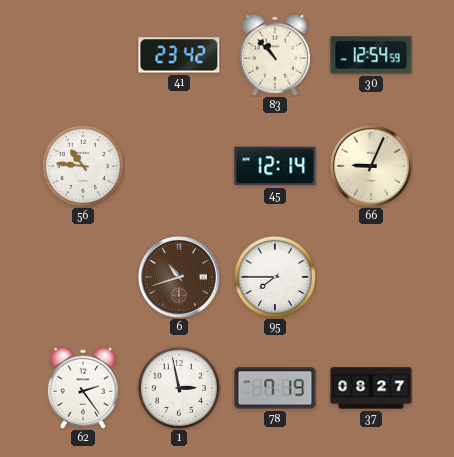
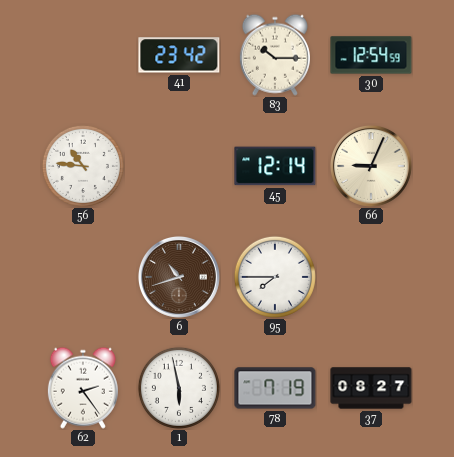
83: 10:53 -> 10:15 (275, 55)
1: 2:58 -> 5:58 (179, 388)
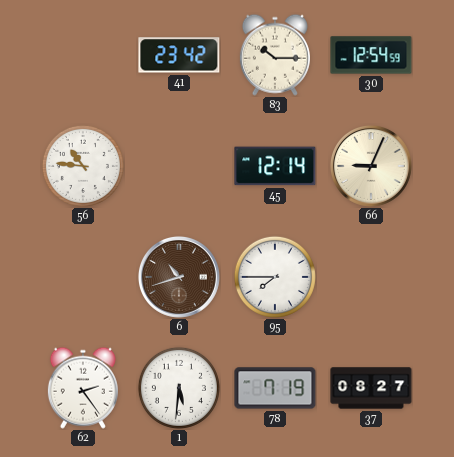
1: 5:58 -> 5:31 (179, 388)
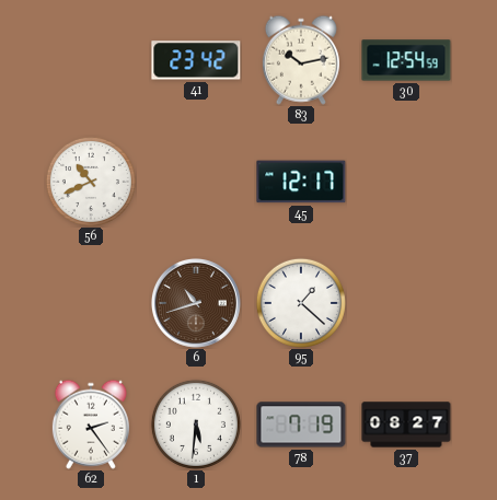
83: 10:15 -> 10:13 (301, 60)
56: 10:46 -> 10:41 (91, 182)
45: 12:14 -> 12:17 (301, 182)
66: 9:04 -> none (371, 166)
95: 7:45 -> 1:22 (301, 303)
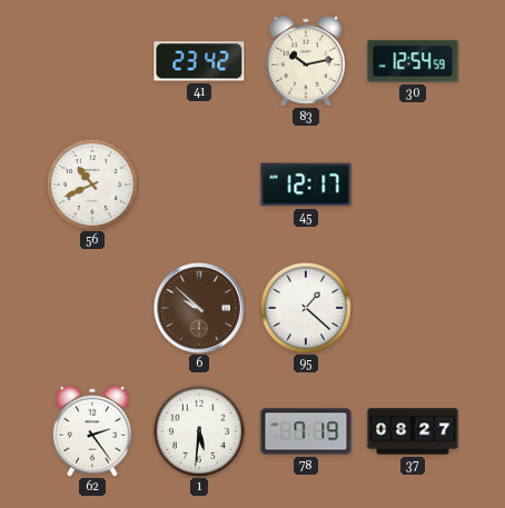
6: 10:42 -> 9:52 (199, 308)
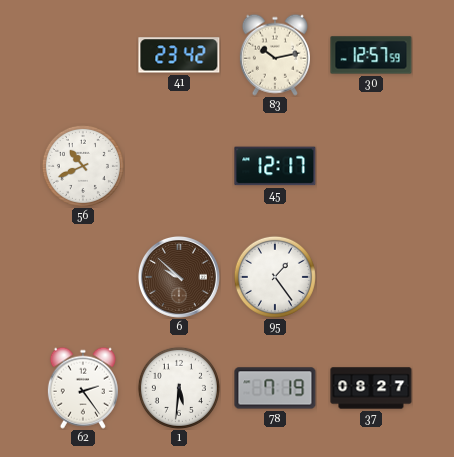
30: 12:54 -> 12:57 (371, 55)
95: 1:22 -> 1:24 (275, 277)
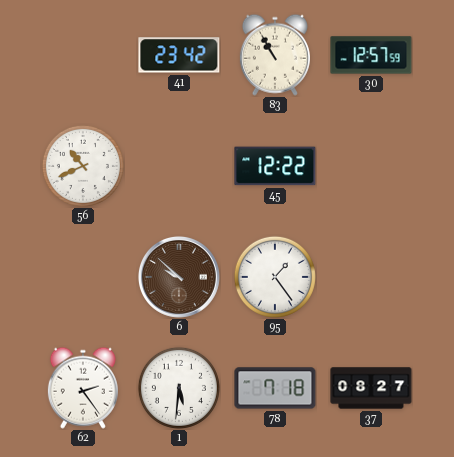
83: 10:13 -> 10:55 (275, 55)
45: 12:17 -> 12:22 (275, 166)
78: 7:19 -> 7:18 (275, 388)
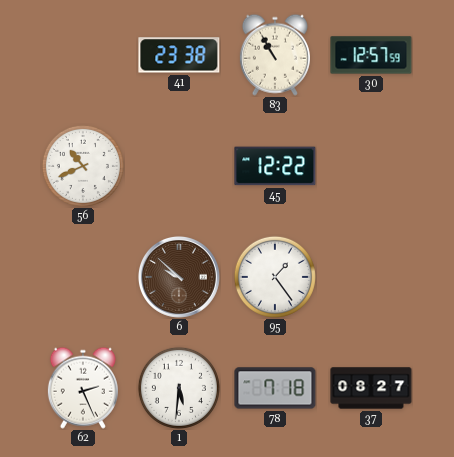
41: 23:42 -> 23:38 (179, 55)
62: 2:24 -> 2:26 (83, 388)
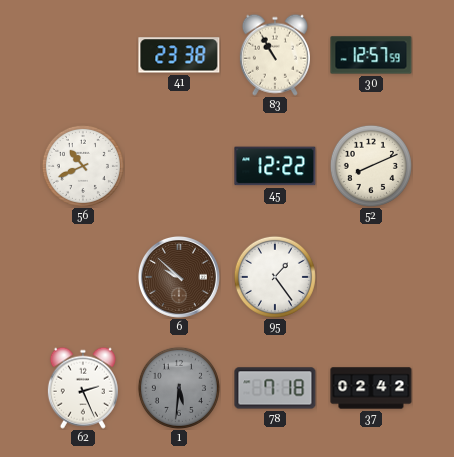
52: none -> 8:11 (371, 166)
1 dial: white -> grey (179, 388)
37: 08:27 -> 02:42 (371, 388)
